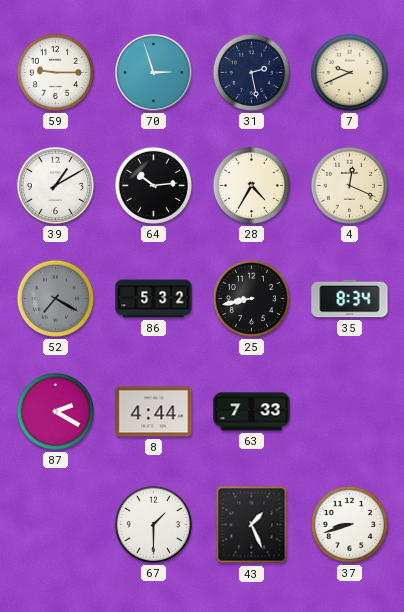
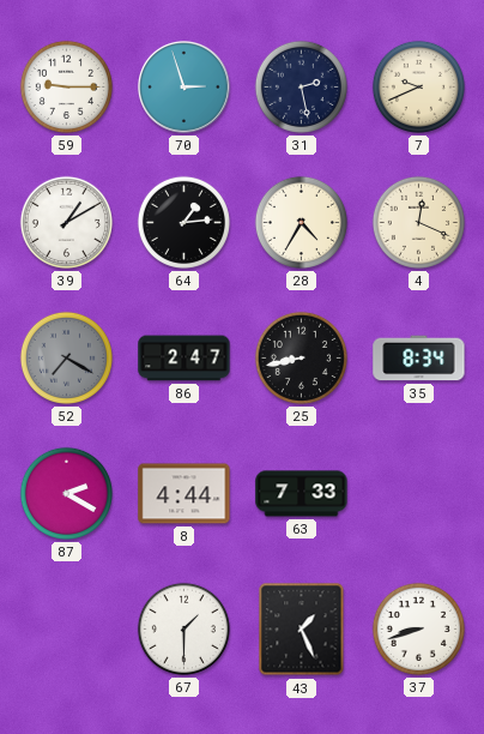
64: 10:14 -> 1:14 (183, 222)
86: 5:32 -> 2:47 (184, 359)
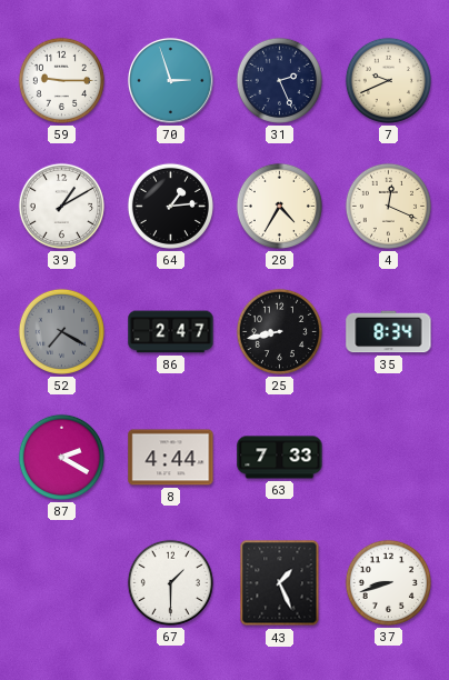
31: 2:28 -> 2:26 (279, 80)
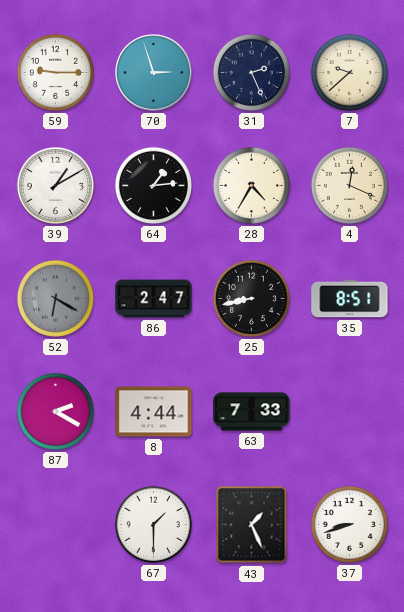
7: 9:41 -> 9:38 (349, 72)
52: 7:20 -> 6:20 (55, 298)
35: 8:34 -> 8:51 (350, 299)
